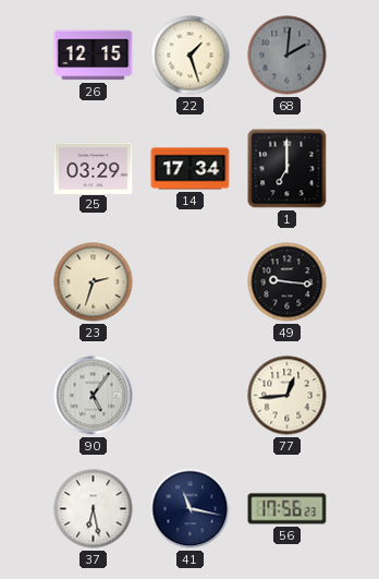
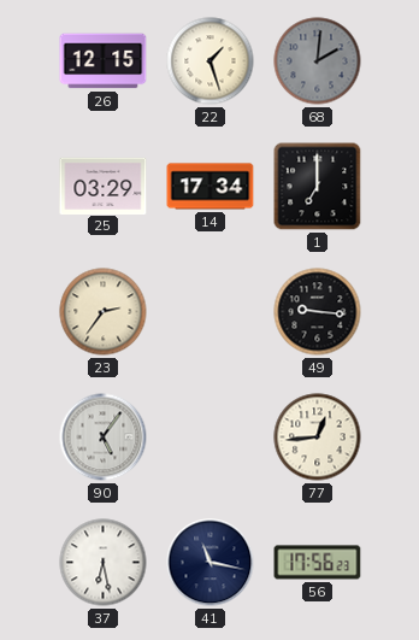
23: 2:33 -> 2:36 (104, 312)
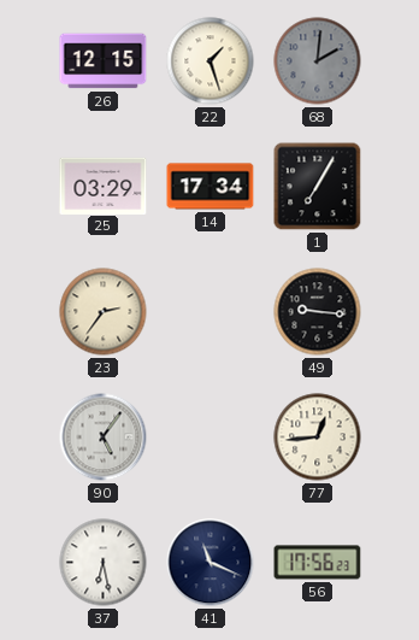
1: 7:00 -> 7:05 (318, 187)
41: 11:17 -> 11:19 (211, 563)
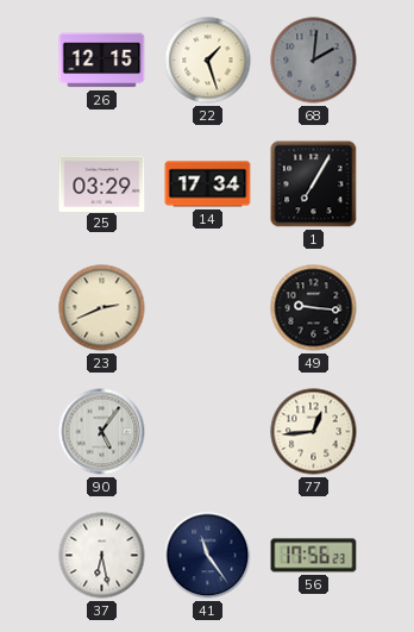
23: 2:36 -> 2:41 (102, 308)
41: 11:19 -> 11:24 (208, 556)
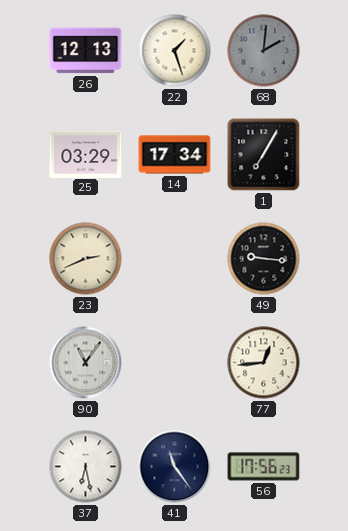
26: 12:15 -> 12:13 (86, 51)
90: 5:06 -> 11:06 (86, 363)
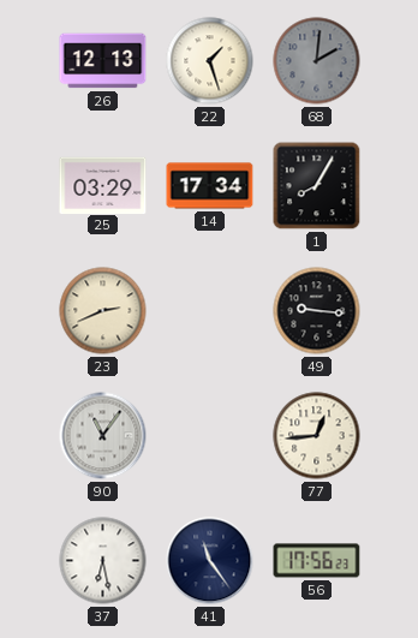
1: 7:05 -> 8:05 (317, 186)
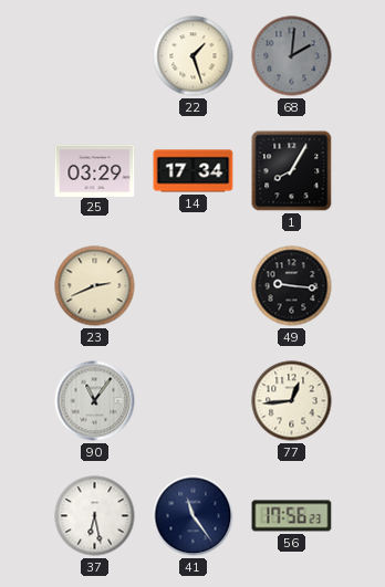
26: 12:13 -> none (103, 61)
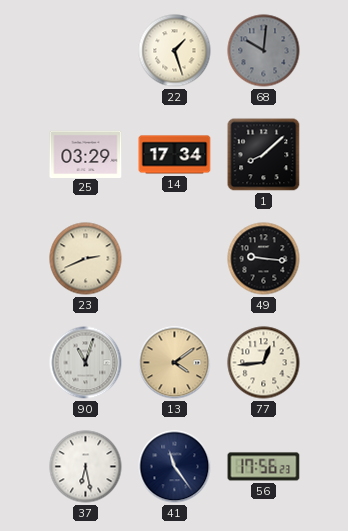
68: 2:01 -> 10:01 (264, 51)
1: 8:05 -> 8:08 (264, 155)
90: 11:06 -> 11:03 (86, 363)
13: none -> 4:09 (175, 363)
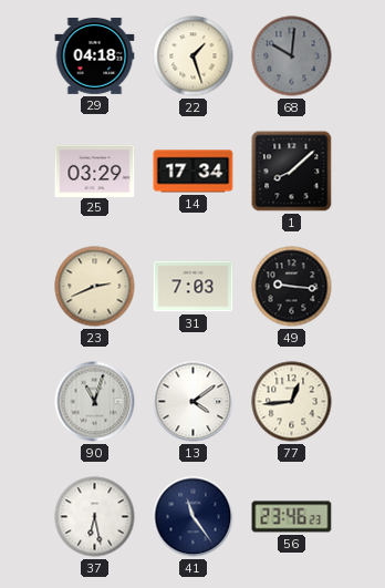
29: none -> 04:18 (95, 55)
31: none -> 7:03 (194, 287)
13 dial: champagne -> white (194, 402)
56: 17:56 -> 23:46 (292, 517)
